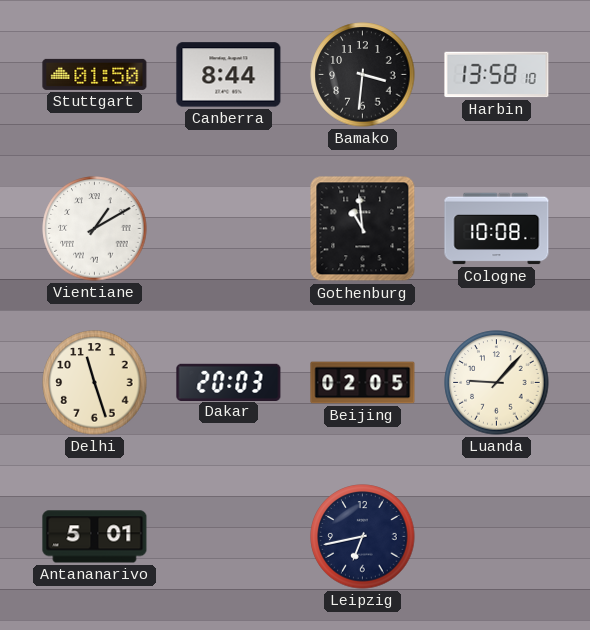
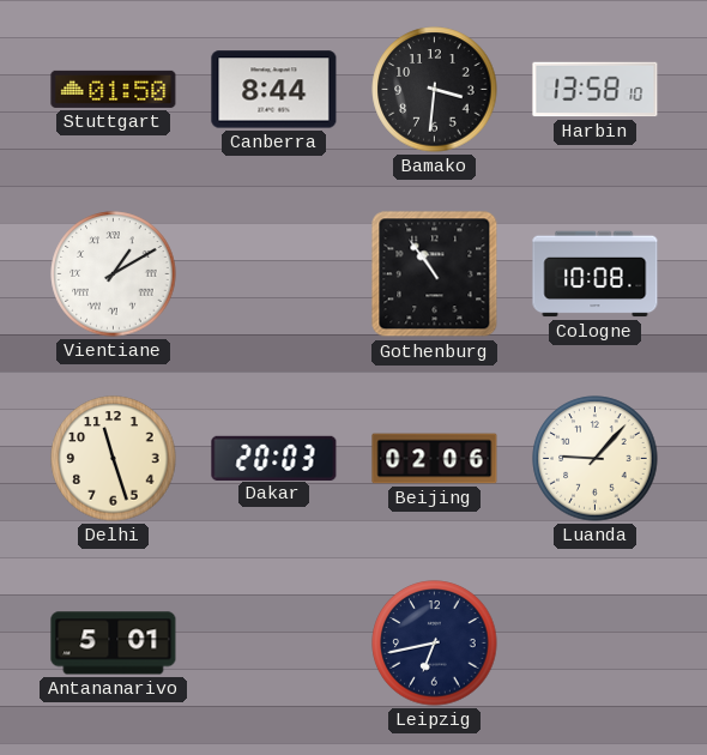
Gothenburg: 10:59 -> 10:54 (435, 274)
Beijing: 02:05 -> 02:06 (435, 459)
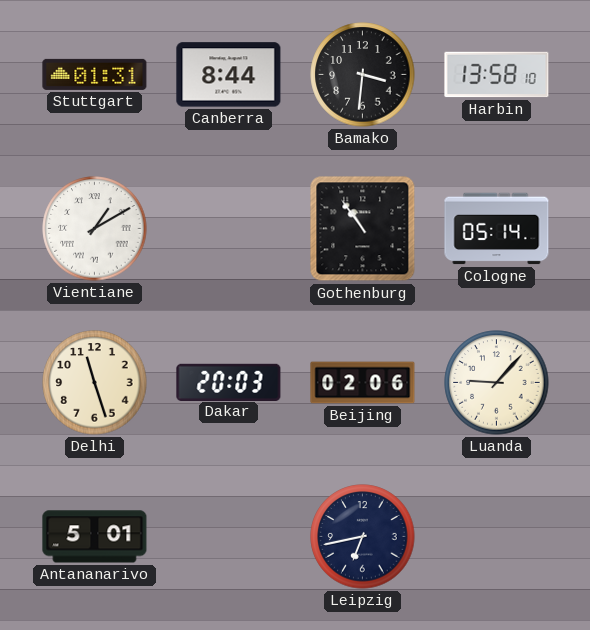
Stuttgart: 01:50 -> 01:31 (95, 74)
Cologne: 10:08 -> 05:14 (497, 229)
